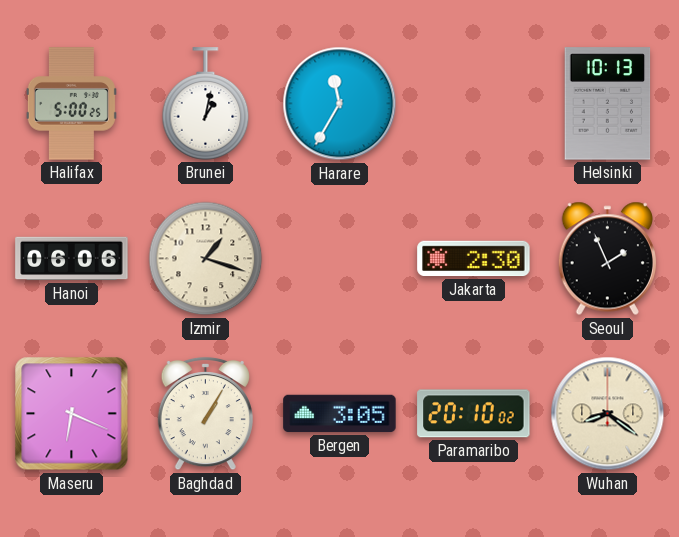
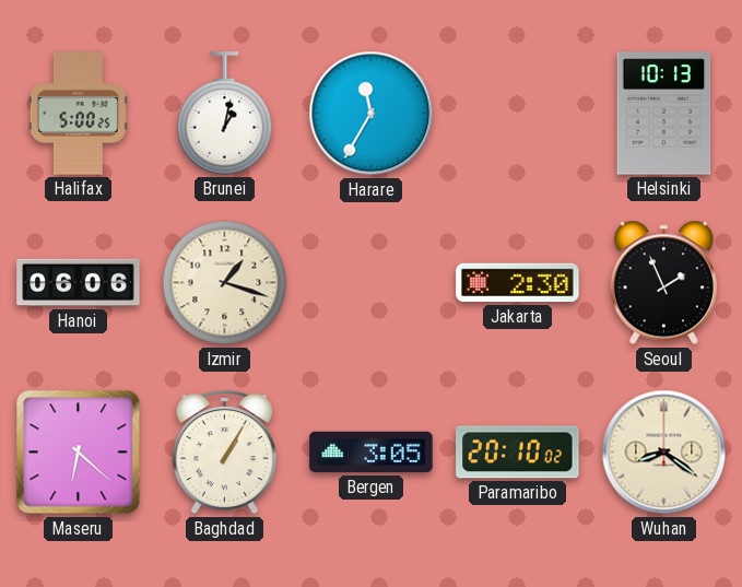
Maseru: 6:19 -> 6:22 (79, 453)
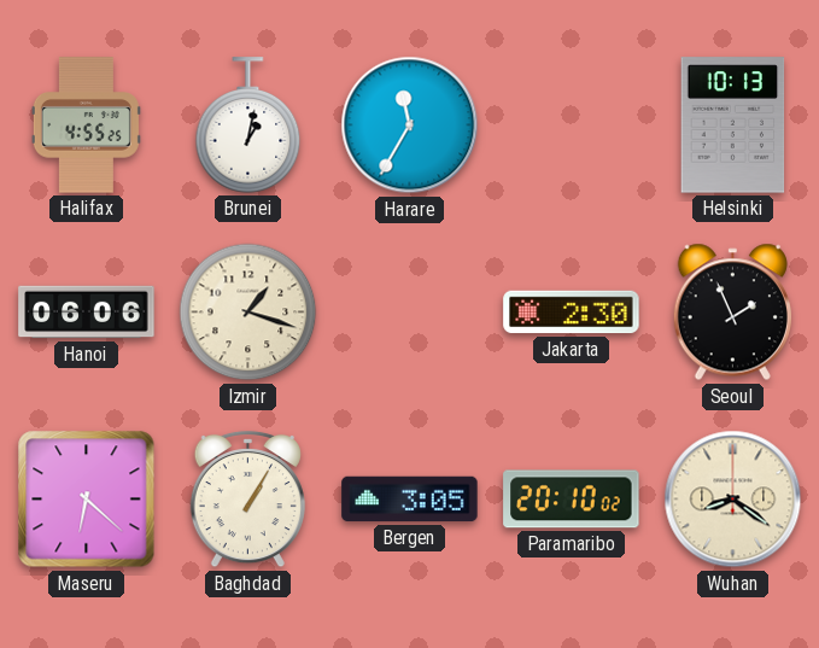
Halifax: 5:00 -> 4:55 (86, 125)
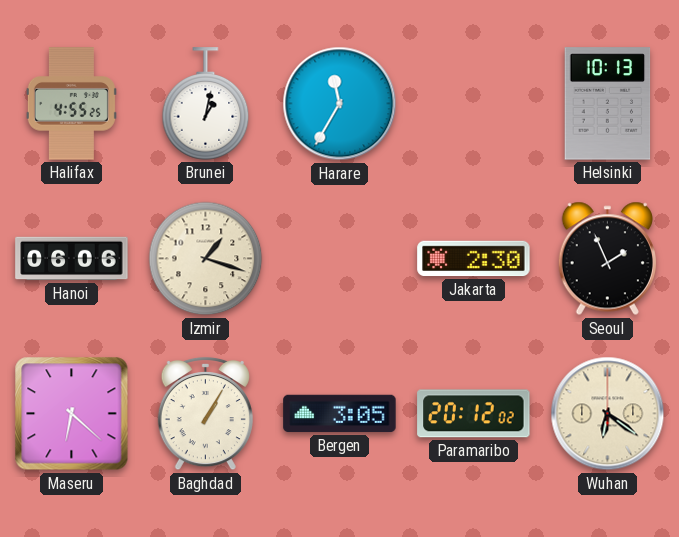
Paramaribo: 20:10 -> 20:12 (474, 414)
Wuhan: 8:21 -> 6:21 (608, 414)
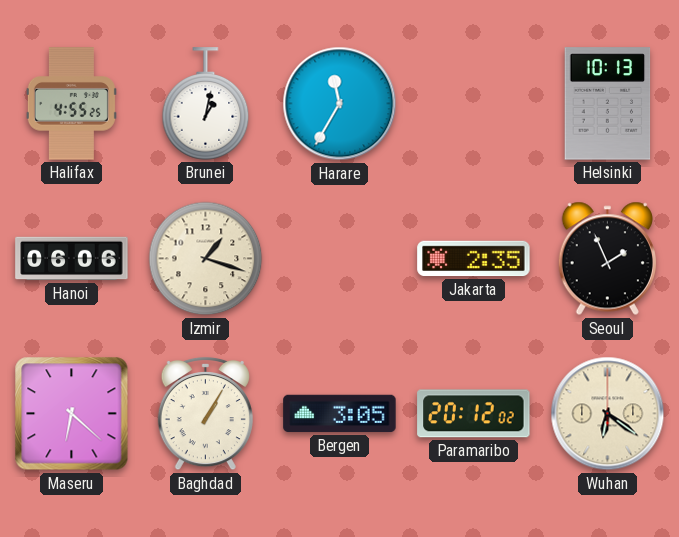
Jakarta: 2:30 -> 2:35 (474, 259)
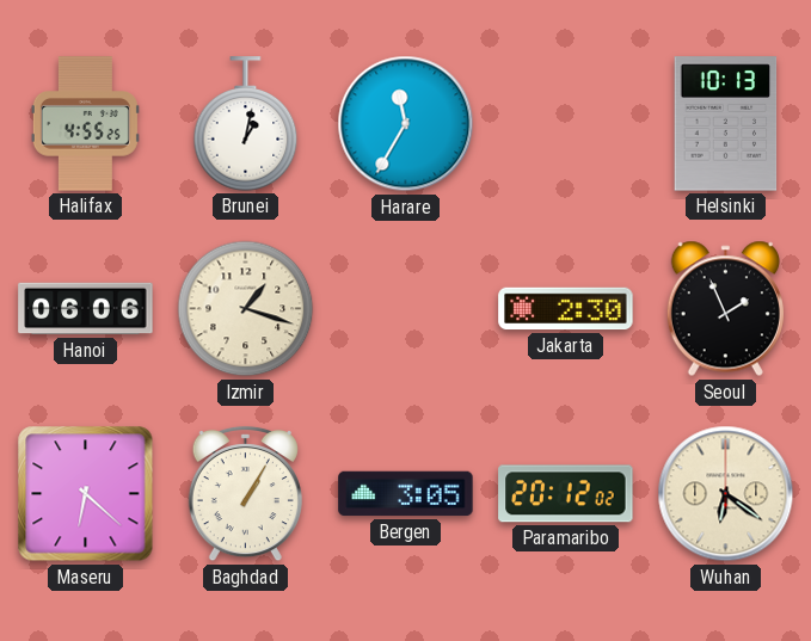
Jakarta: 2:35 -> 2:30 (566, 309)
